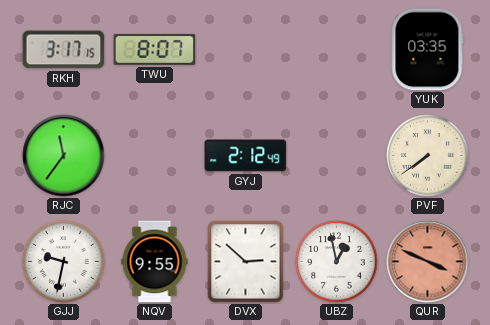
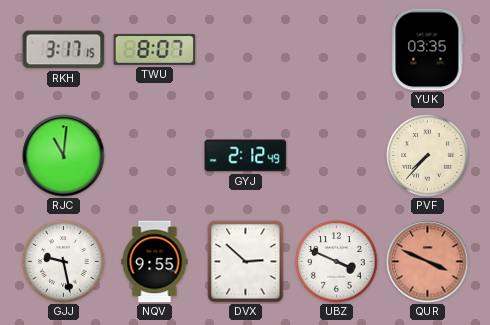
RJC: 11:36 -> 11:01 (64, 156)
PVF: 7:39 -> 7:37 (428, 156)
GJJ: 9:32 -> 9:28 (64, 262)
UBZ: 12:58 -> 3:49 (337, 262)
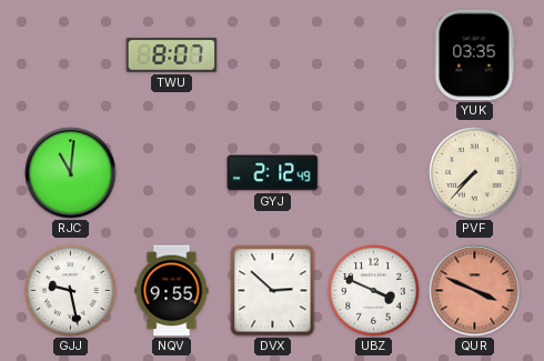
RKH: 3:17 -> none (64, 50)
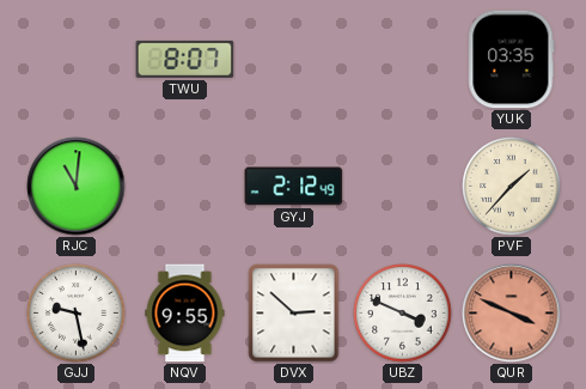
PVF: 7:37 -> 1:37 (512, 187)
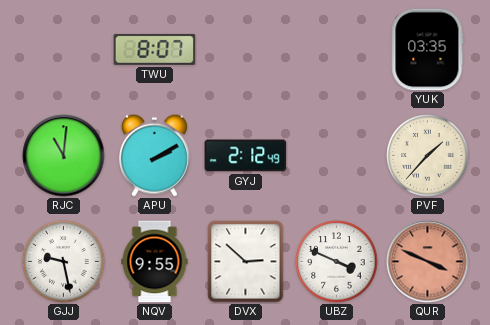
APU: none -> 2:10 (154, 155)
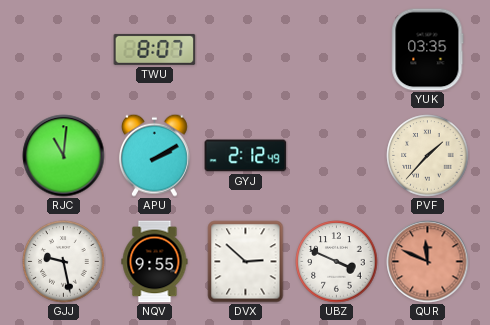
QUR: 3:49 -> 11:49 (428, 262)
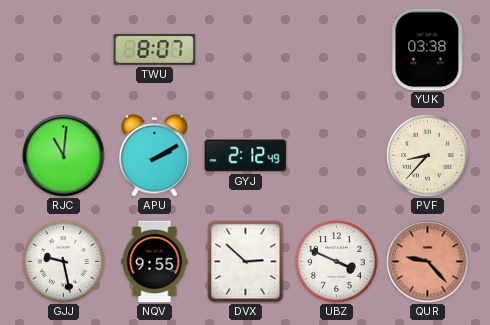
YUK: 03:35 -> 03:38 (428, 50)
PVF: 1:37 -> 8:37 (428, 156)
QUR: 11:49 -> 9:23 (428, 262)
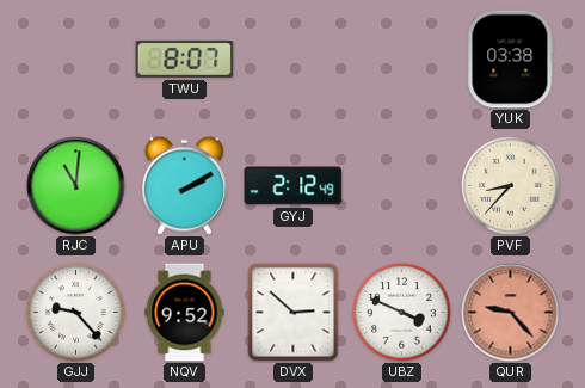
GJJ: 9:28 -> 9:23 (76, 313)
NQV: 9:55 -> 9:52 (185, 313)
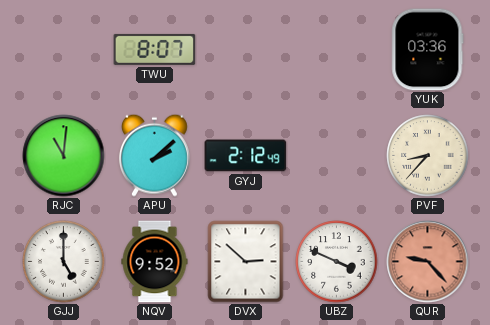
YUK: 03:38 -> 03:36 (428, 50)
APU: 2:10 -> 2:08 (154, 155)
GJJ: 9:23 -> 5:00 (64, 262)
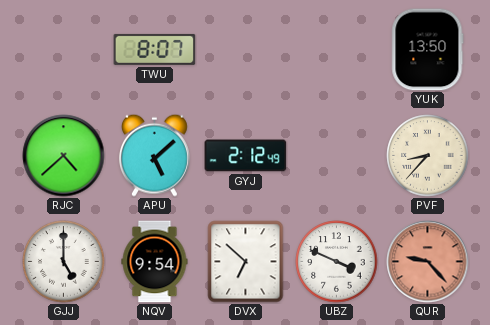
YUK: 03:36 -> 13:50 (428, 50)
RJC: 11:01 -> 4:38 (64, 156)
APU: 2:08 -> 5:08 (154, 155)
NQV: 9:52 -> 9:54 (155, 262)
DVX: 2:52 -> 6:52 (246, 262)
